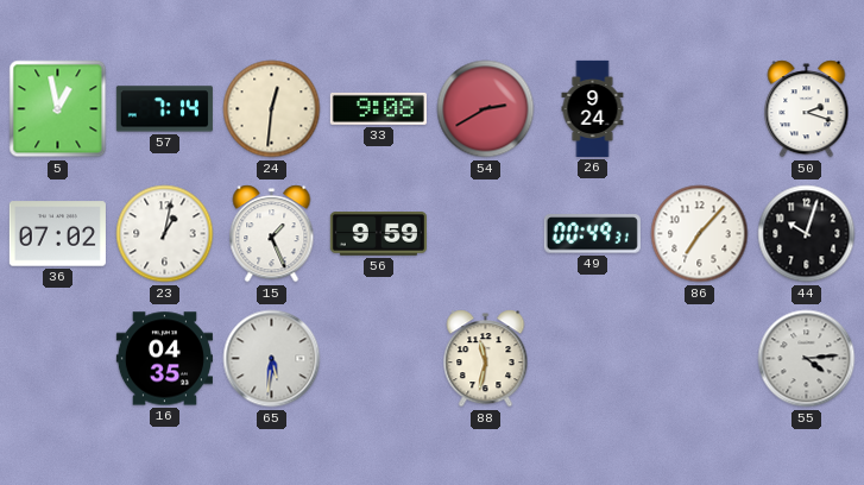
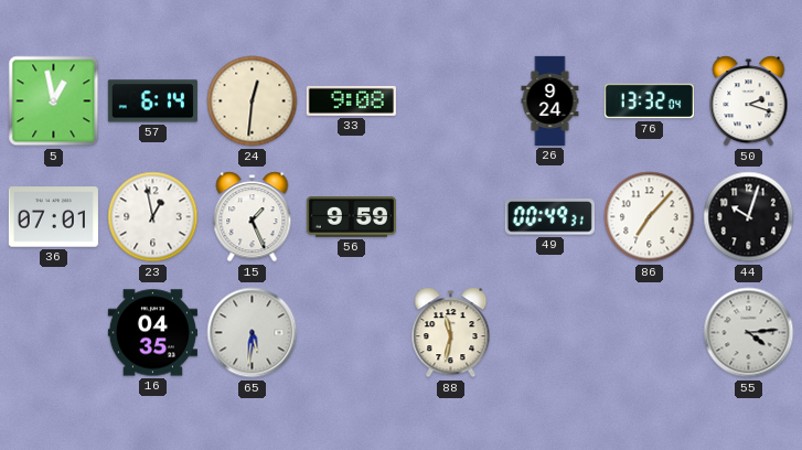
57: 7:14 -> 6:14 (152, 101)
54: 2:40 -> none (486, 109)
76: none -> 13:32 (649, 101)
36: 07:02 -> 07:01 (53, 217)
23: 1:02 -> 12:58 (153, 217)
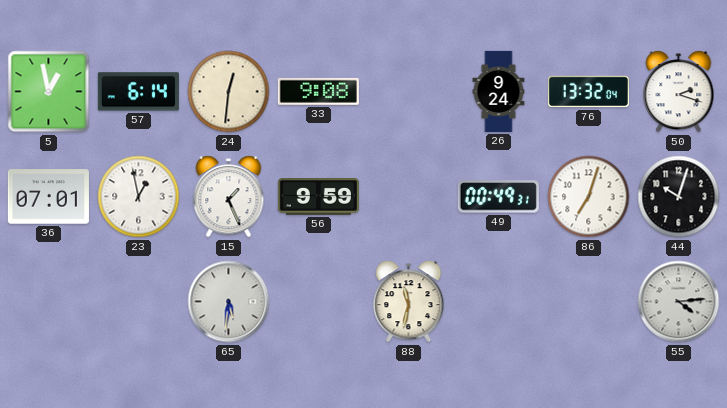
86: 7:07 -> 7:03 (589, 197)
16: 04:35 -> none (152, 333)
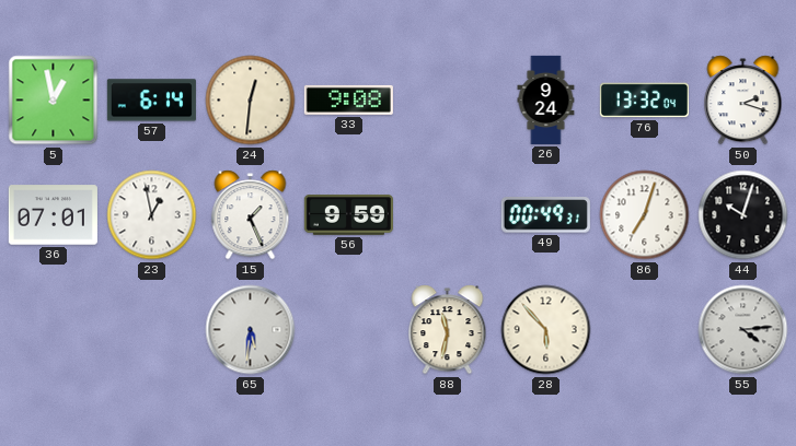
28: none -> 5:53 (546, 330)
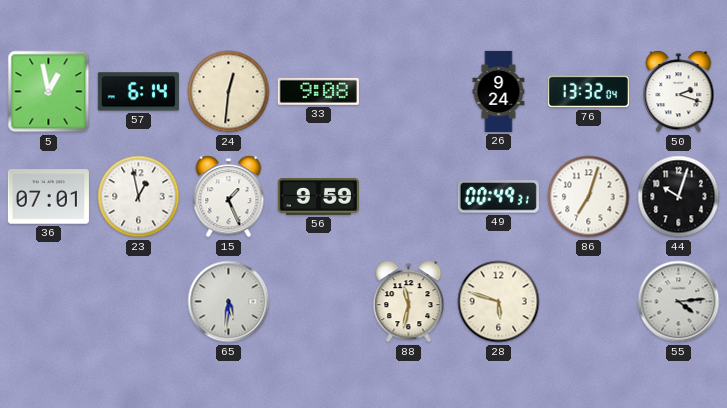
28: 5:53 -> 5:48 (499, 302)
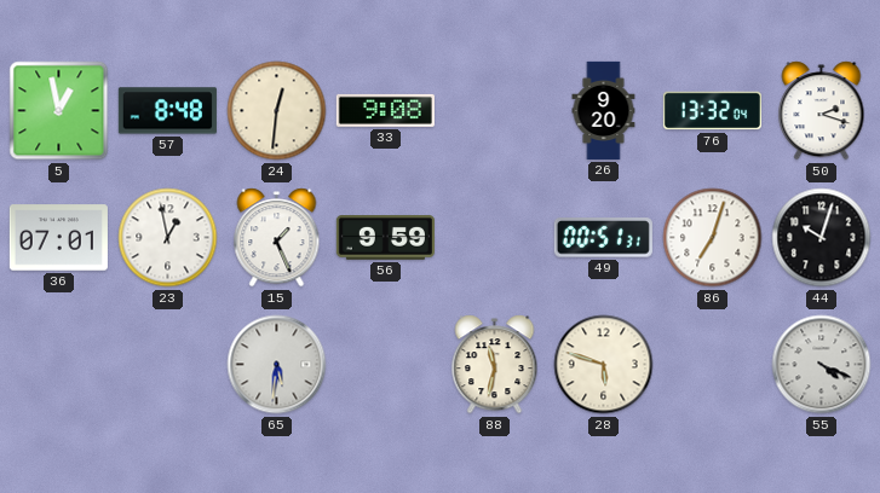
57: 6:14 -> 8:48 (167, 111)
26: 9:24 -> 9:20 (604, 110)
49: 00:49 -> 00:51 (603, 238)
55: 4:14 -> 4:19 (822, 365)
